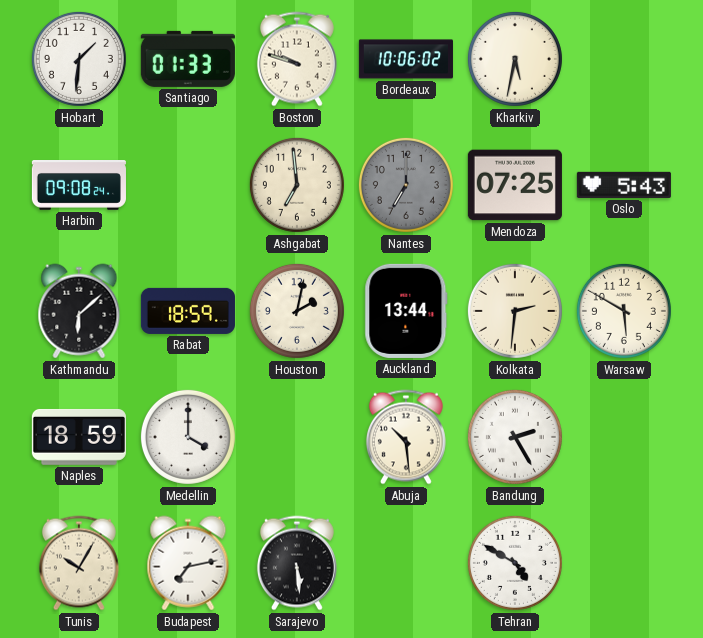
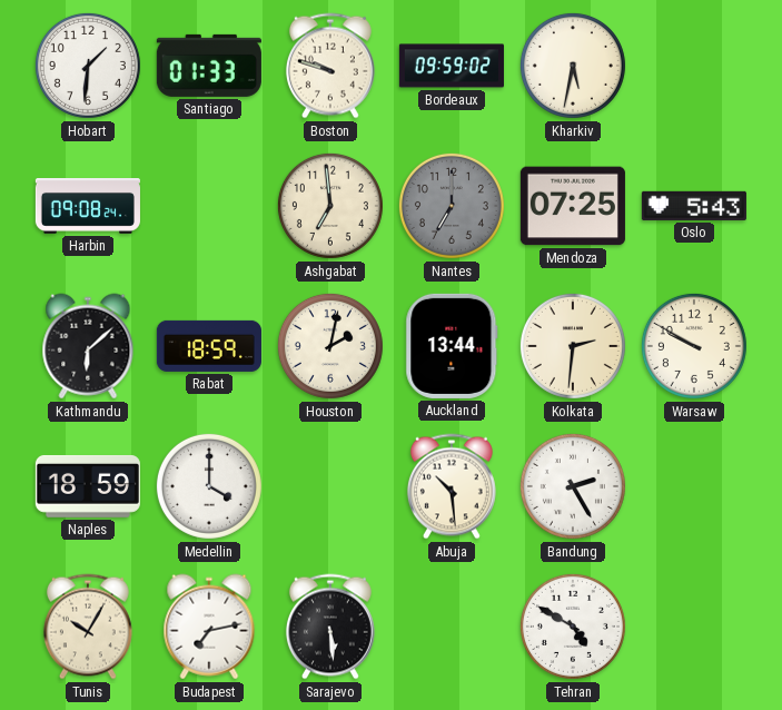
Bordeaux: 10:06 -> 09:59 (452, 66)
Warsaw: 5:50 -> 9:50 (694, 346)
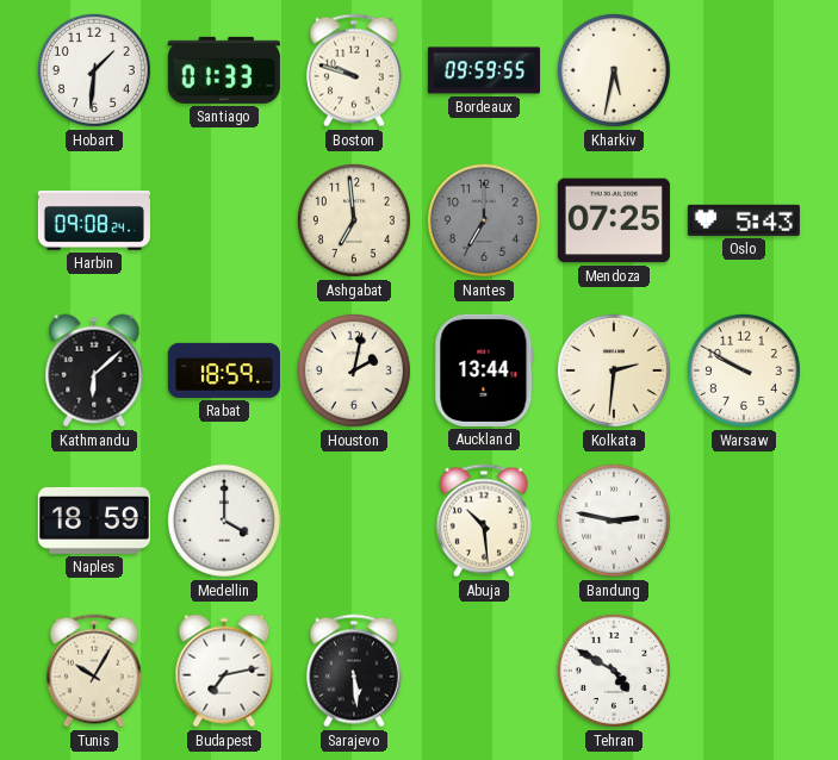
Bordeaux: 09:59:02 -> 09:59:55 (484, 70)
Bandung: 2:25 -> 2:47 (614, 521)
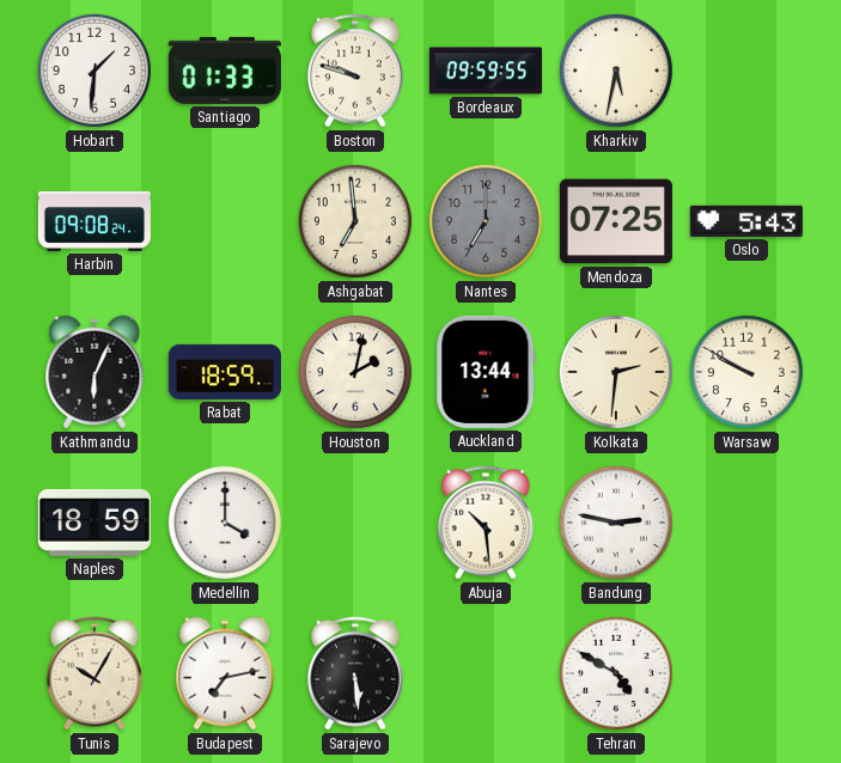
Kathmandu: 6:08 -> 6:04 (95, 372)
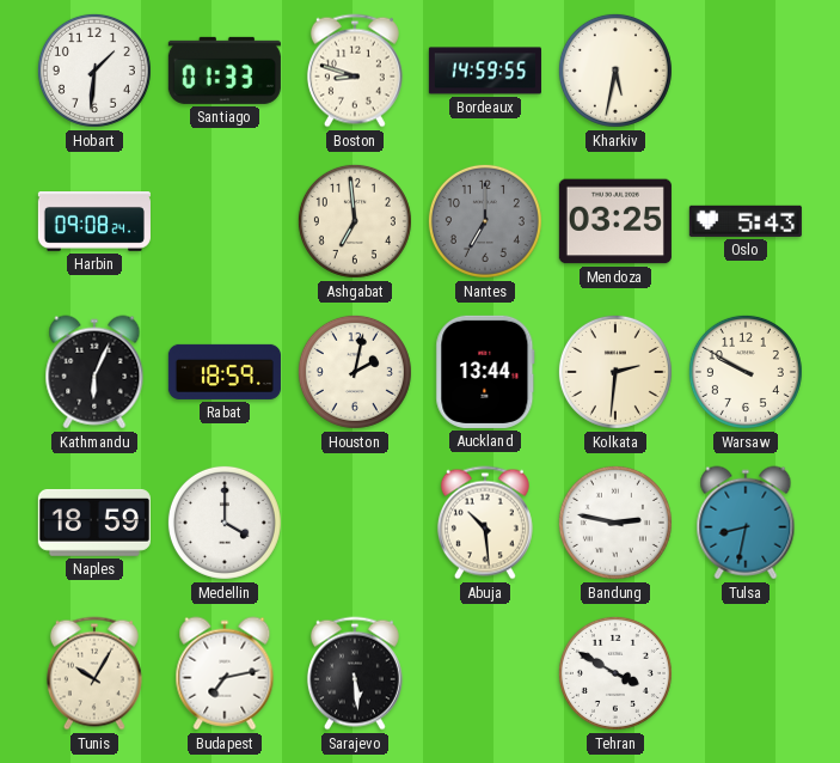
Boston: 9:48 -> 8:48 (355, 71)
Bordeaux: 09:59 -> 14:59 (485, 71)
Mendoza: 07:25 -> 03:25 (615, 221)
Tulsa: none -> 8:32 (746, 523)
Tehran: 4:50 -> 3:50 (615, 673)
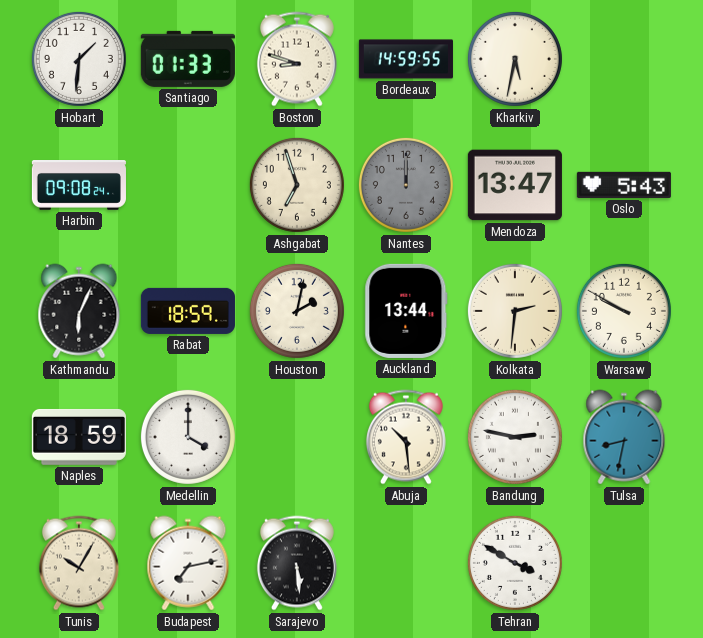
Ashgabat: 6:59 -> 6:57 (297, 185)
Nantes: 7:00 -> 12:00 (406, 185)
Mendoza: 03:25 -> 13:47 (515, 185)
